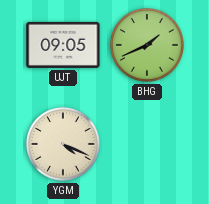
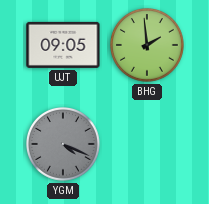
BHG: 1:41 -> 1:59 (148, 46)
YGM dial: cream -> grey (64, 145)
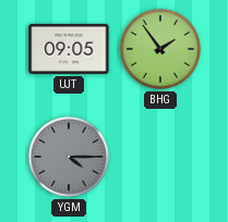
BHG: 1:59 -> 1:54 (161, 50)
YGM: 4:19 -> 4:15 (70, 158)
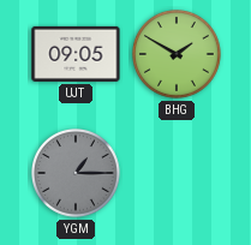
BHG: 1:54 -> 1:50 (178, 55)
YGM: 4:15 -> 1:15 (77, 174)
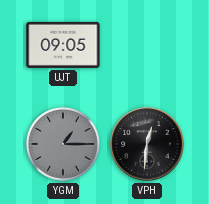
BHG: 1:50 -> none (178, 55)
VPH: none -> 12:31 (147, 144)
